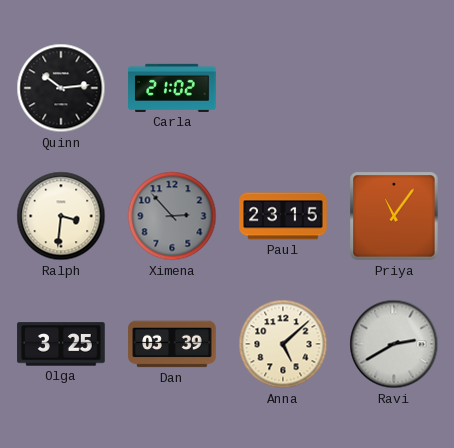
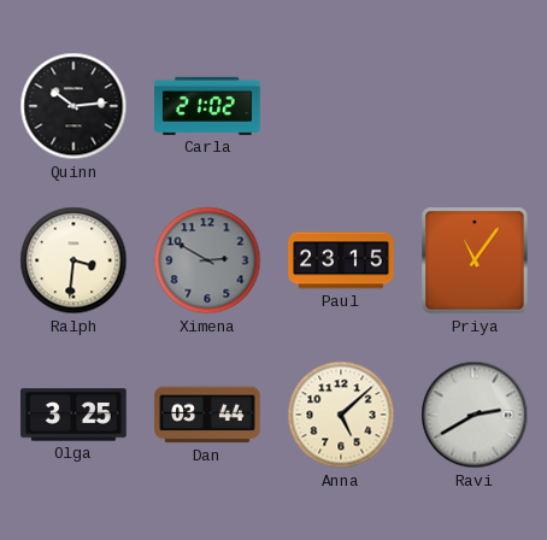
Ximena: 2:53 -> 2:50 (207, 260)
Dan: 03:39 -> 03:44 (207, 415)
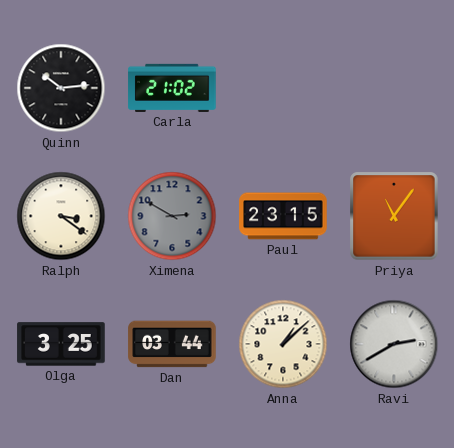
Ralph: 3:31 -> 3:21 (61, 216)
Anna: 5:08 -> 1:08 (283, 344)
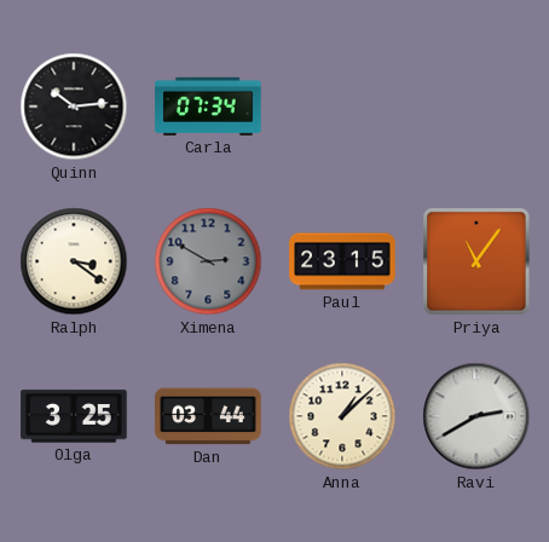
Carla: 21:02 -> 07:34 (208, 106)
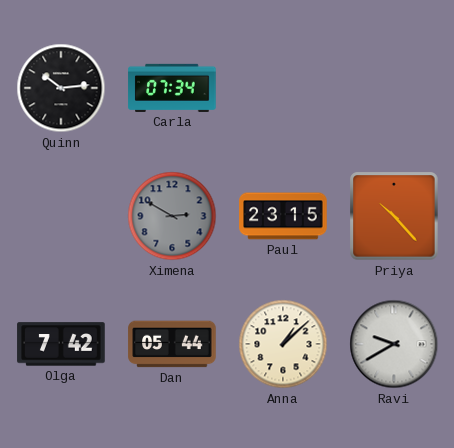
Ralph: 3:21 -> none (74, 261)
Priya: 11:06 -> 10:23 (394, 216)
Olga: 3:25 -> 7:42 (61, 344)
Dan: 03:44 -> 05:44 (172, 344)
Ravi: 2:40 -> 9:40 (394, 344)
